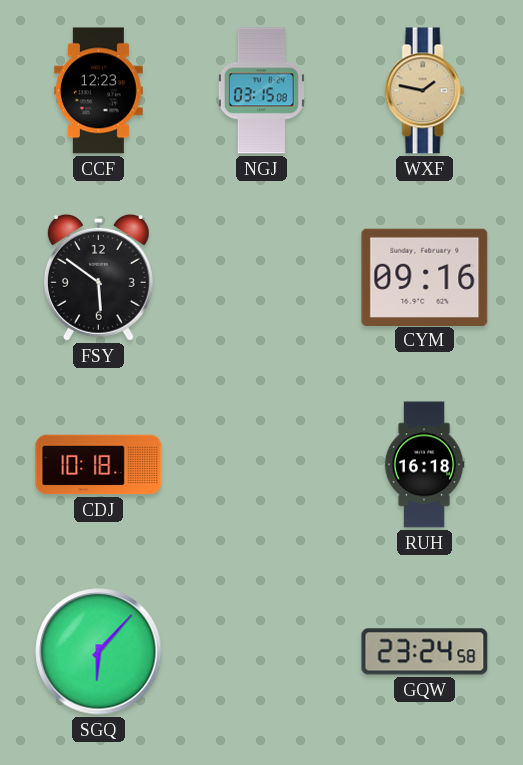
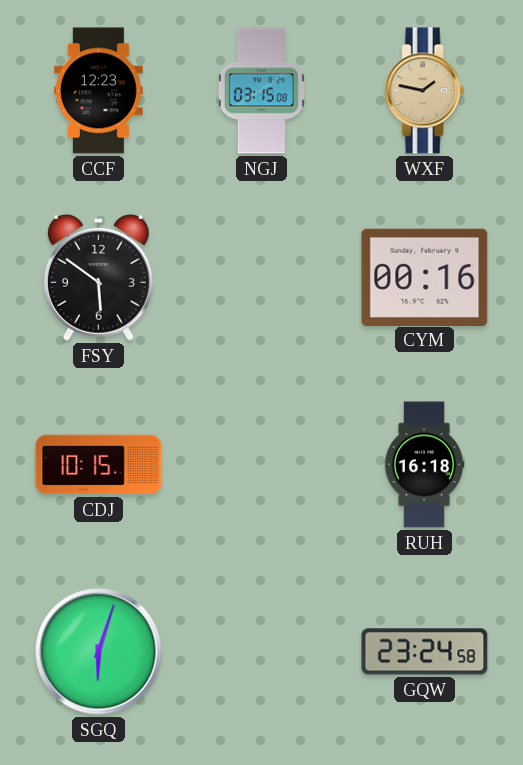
CYM: 09:16 -> 00:16 (425, 277)
CDJ: 10:18 -> 10:15 (99, 465)
SGQ: 6:07 -> 6:03 (99, 652)
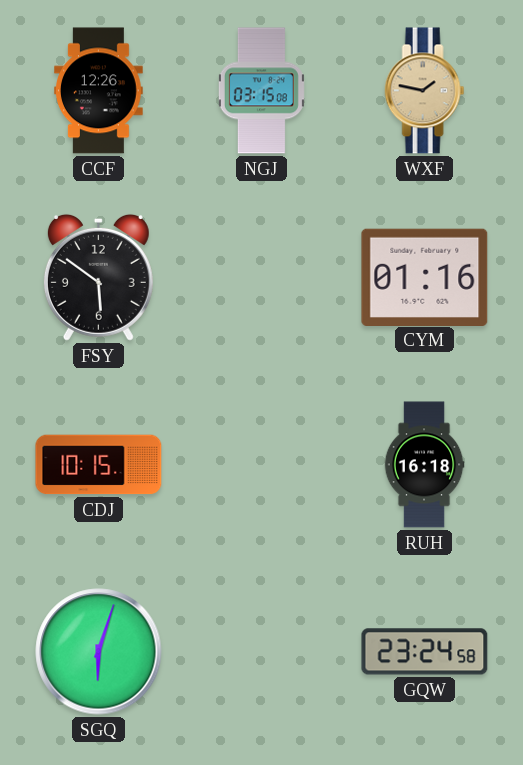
CCF: 12:23 -> 12:26 (99, 91)
CYM: 00:16 -> 01:16 (425, 277)
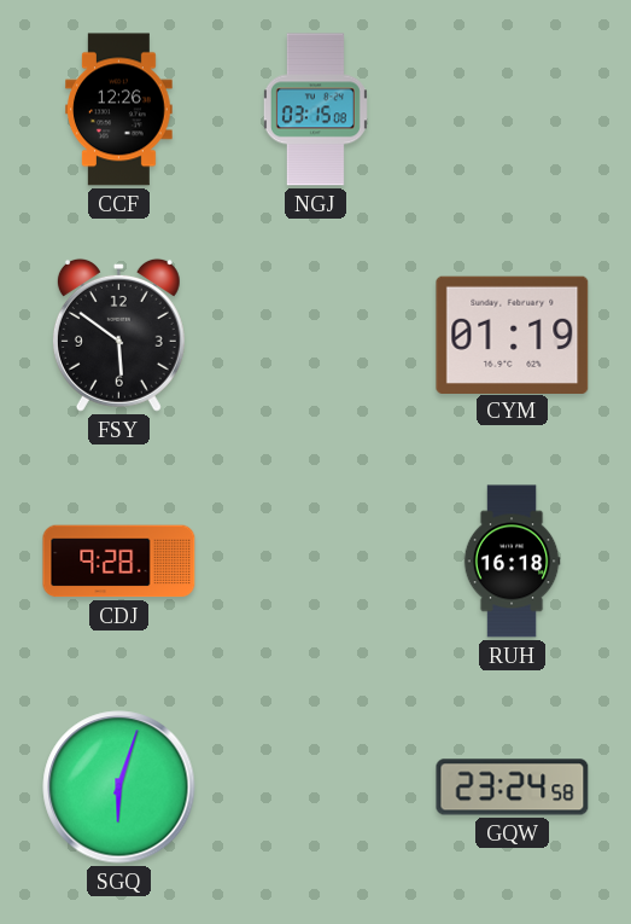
WXF: 1:47 -> none (425, 91)
CYM: 01:16 -> 01:19 (513, 335)
CDJ: 10:15 -> 9:28 (119, 562)
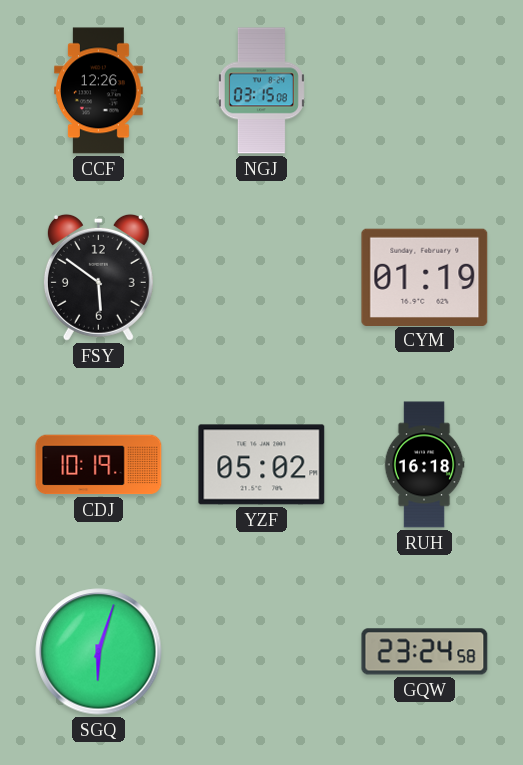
CDJ: 9:28 -> 10:19 (99, 465)
YZF: none -> 05:02 (262, 465)
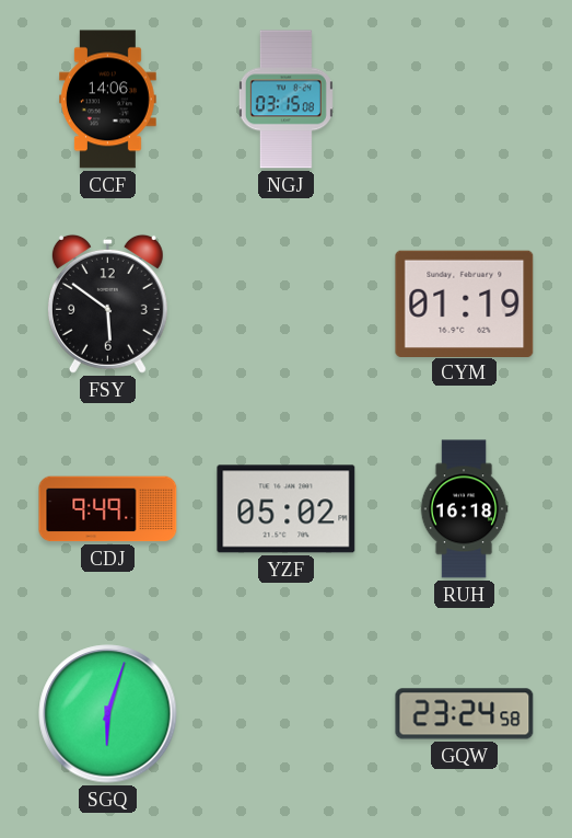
CCF: 12:26 -> 14:06 (108, 100)
CDJ: 10:19 -> 9:49 (108, 509)
